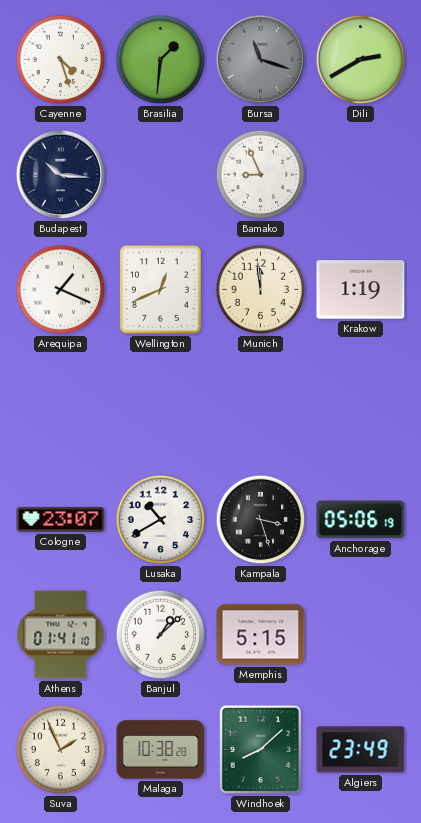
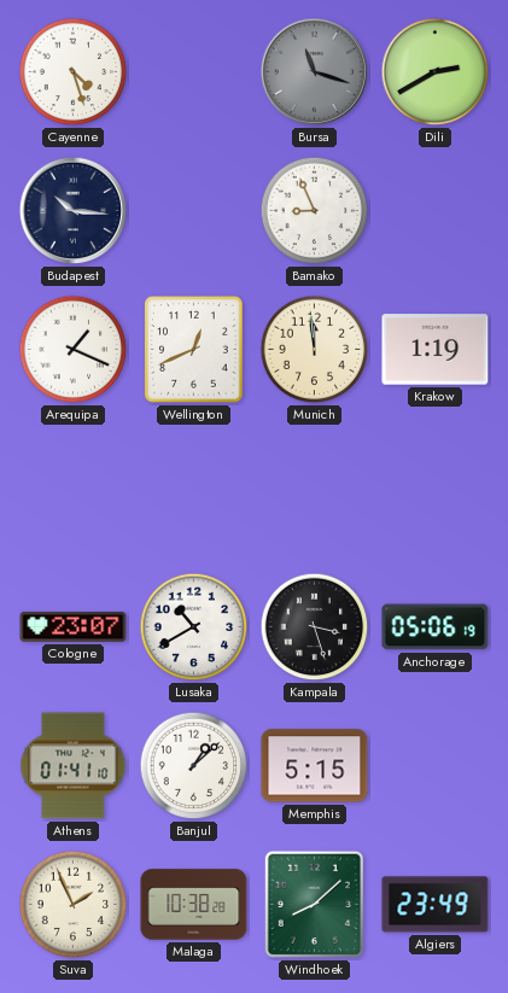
Brasilia: 1:31 -> none (161, 60)
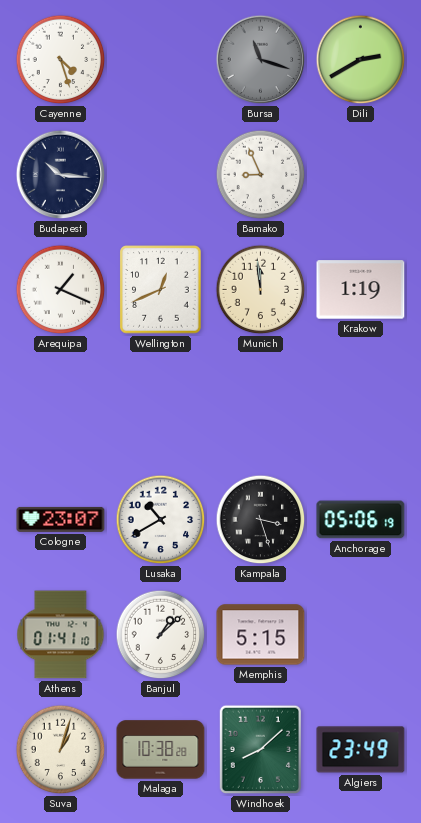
Suva: 1:56 -> 1:03 (61, 750)
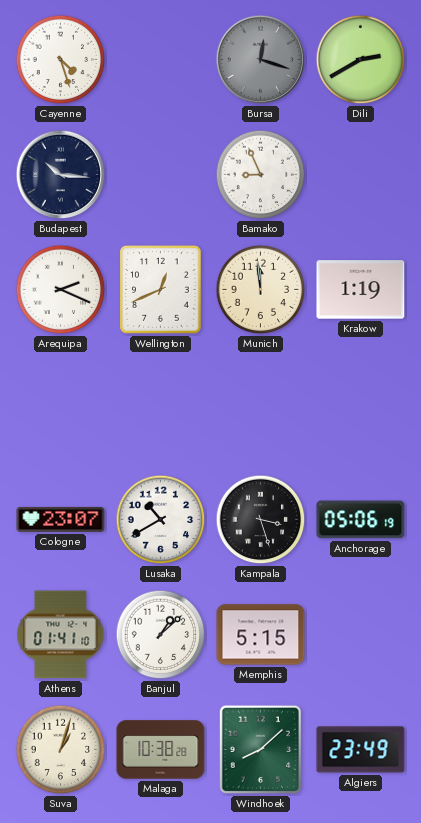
Bursa: 11:18 -> 12:18 (261, 60)
Arequipa: 1:19 -> 2:19 (61, 290)
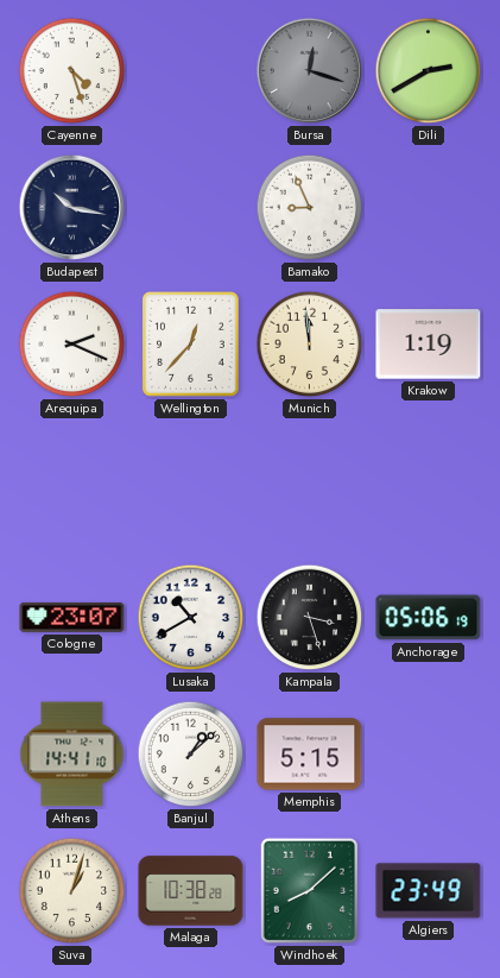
Budapest: 10:16 -> 10:17 (72, 208)
Wellington: 12:41 -> 12:37 (191, 345)
Athens: 01:41 -> 14:41 (72, 755)
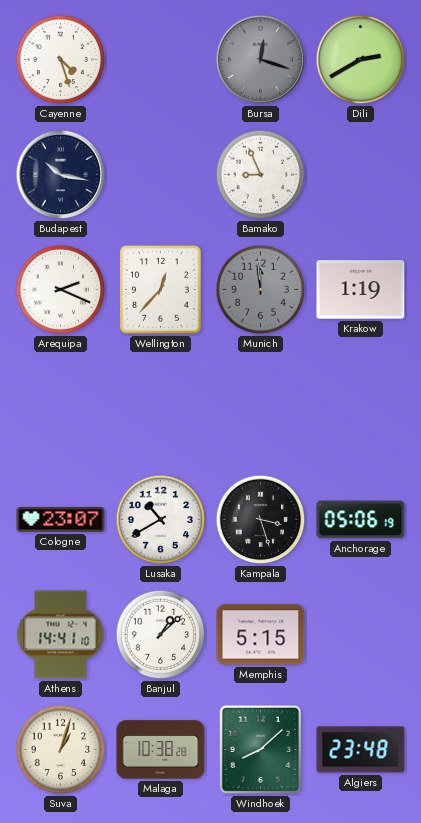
Munich dial: cream -> grey (261, 290)
Algiers: 23:49 -> 23:48 (361, 750)
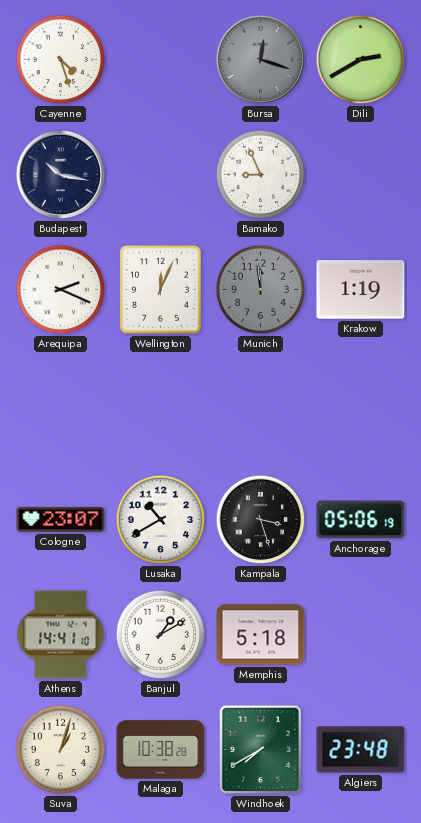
Wellington: 12:37 -> 12:04 (161, 290)
Banjul: 1:08 -> 1:10 (161, 635)
Memphis: 5:15 -> 5:18 (261, 635)
Windhoek: 8:08 -> 7:40 (261, 750)
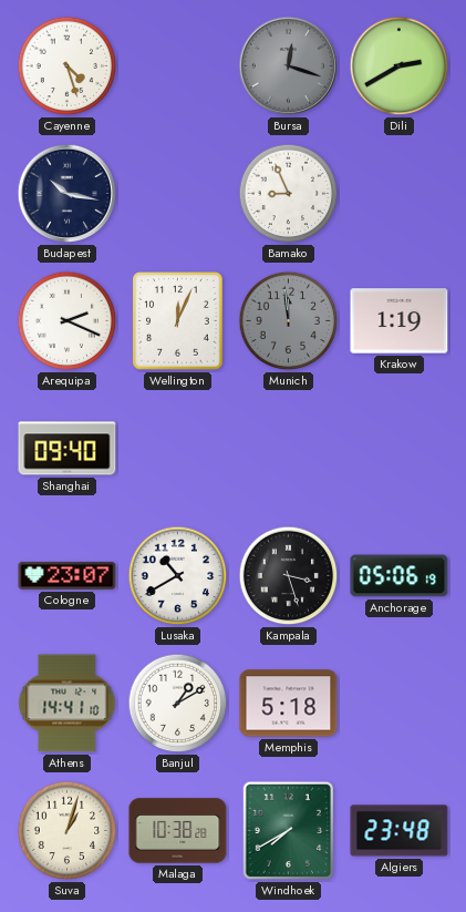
Shanghai: none -> 09:40 (68, 449)
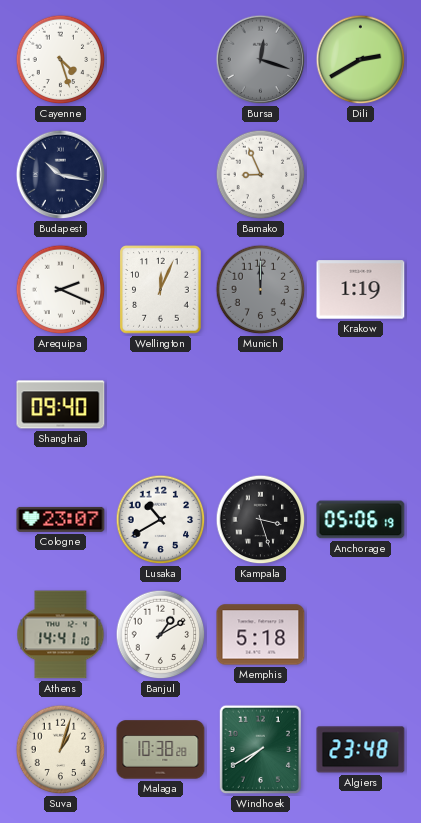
Munich: 11:59 -> 12:00 (261, 290)
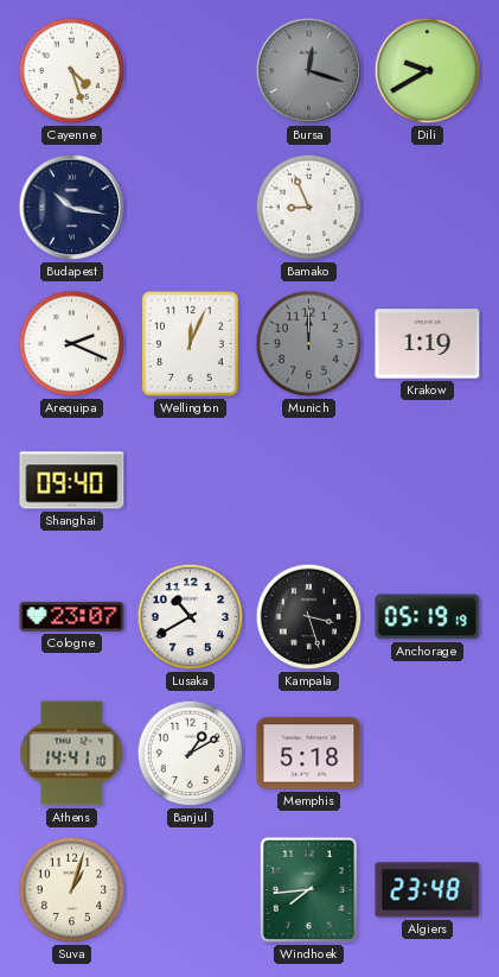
Dili: 2:40 -> 9:40 (428, 71)
Anchorage: 05:06 -> 05:19 (428, 617)
Malaga: 10:38 -> none (161, 750)
Windhoek: 7:40 -> 7:44 (309, 890)
